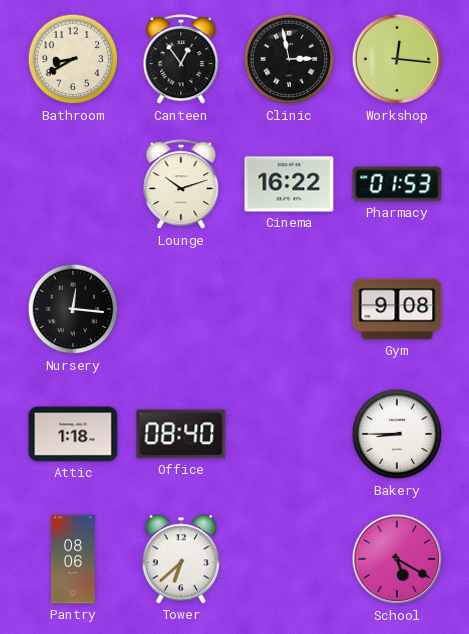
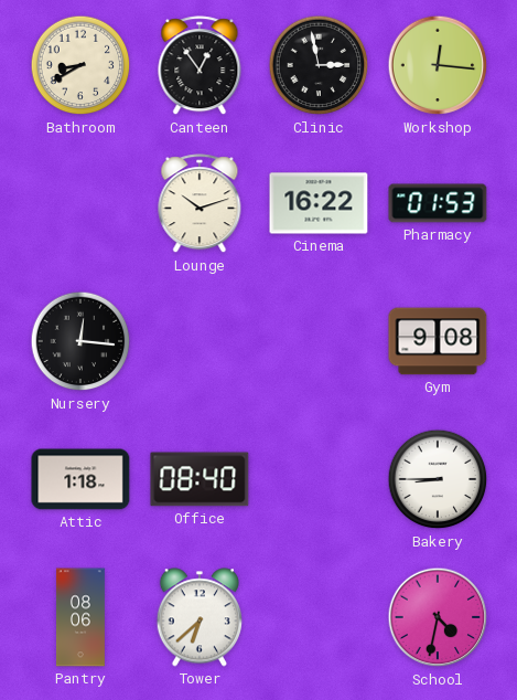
School: 5:20 -> 4:32 (438, 617)
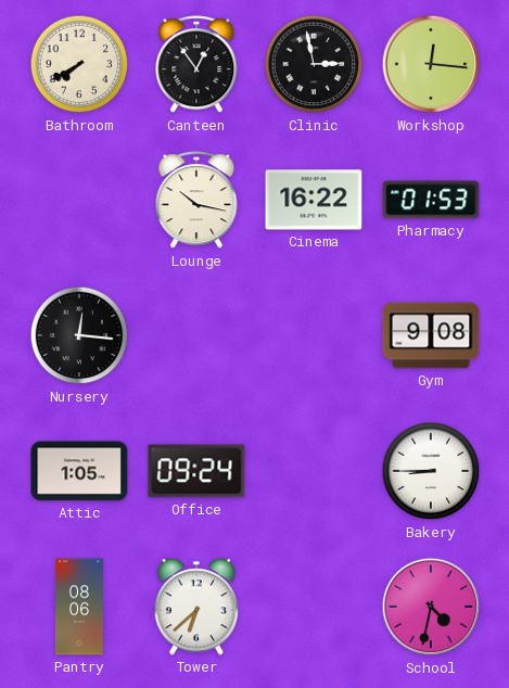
Bathroom: 8:40 -> 7:40 (79, 64)
Lounge: 10:12 -> 10:17 (196, 201)
Attic: 1:18 -> 1:05 (79, 471)
Office: 08:40 -> 09:24 (196, 471)
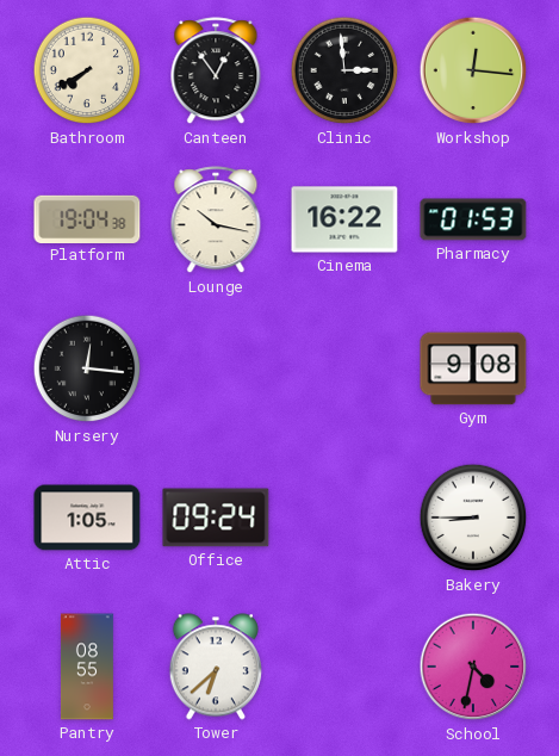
Clinic: 2:58 -> 2:59 (344, 70)
Platform: none -> 19:04 (87, 218)
Pantry: 08:06 -> 08:55 (87, 667)
